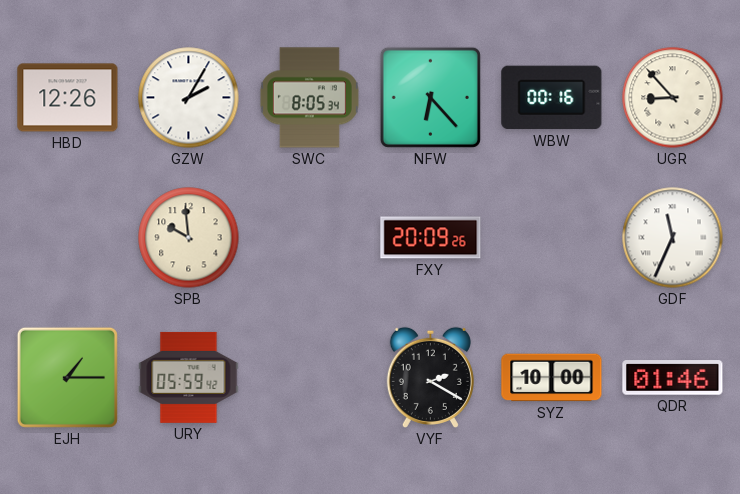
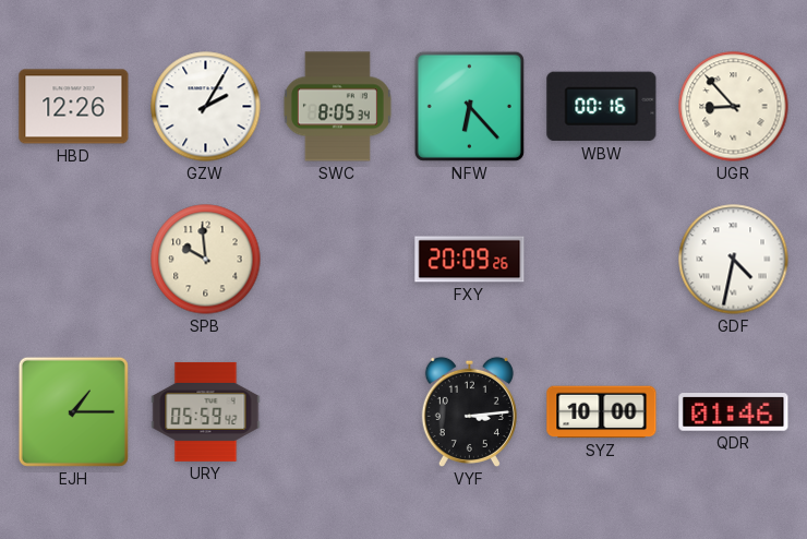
GDF: 11:34 -> 4:32 (734, 260)
VYF: 2:20 -> 3:14 (469, 411)
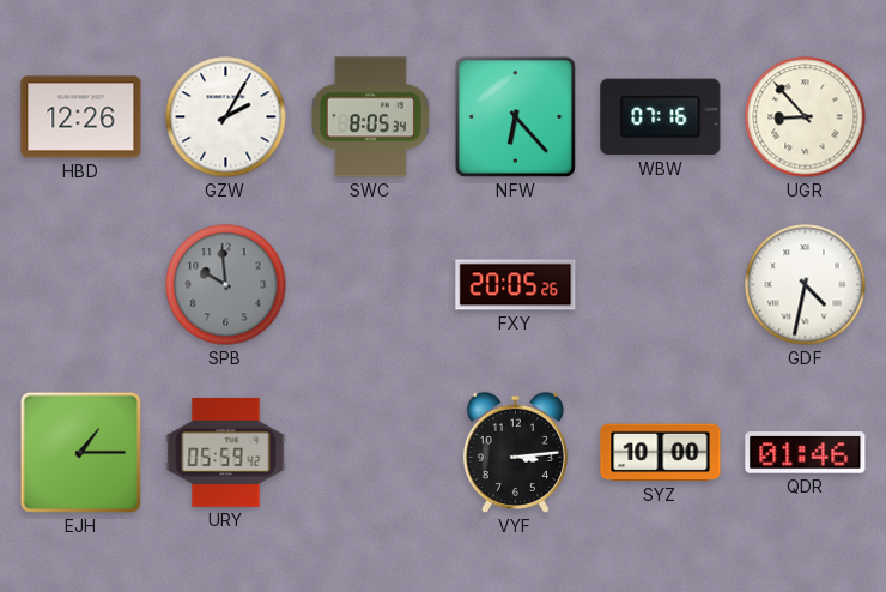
WBW: 00:16 -> 07:16 (661, 117)
SPB dial: cream -> grey (226, 285)
FXY: 20:09 -> 20:05 (516, 285)
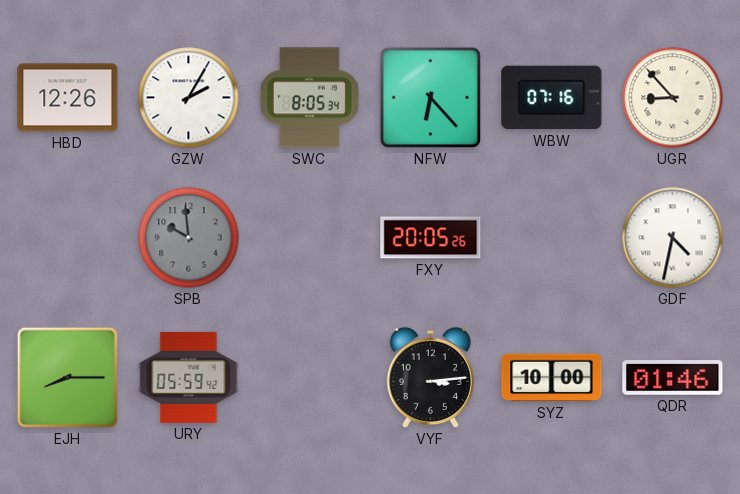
EJH: 1:15 -> 8:15 (67, 377)
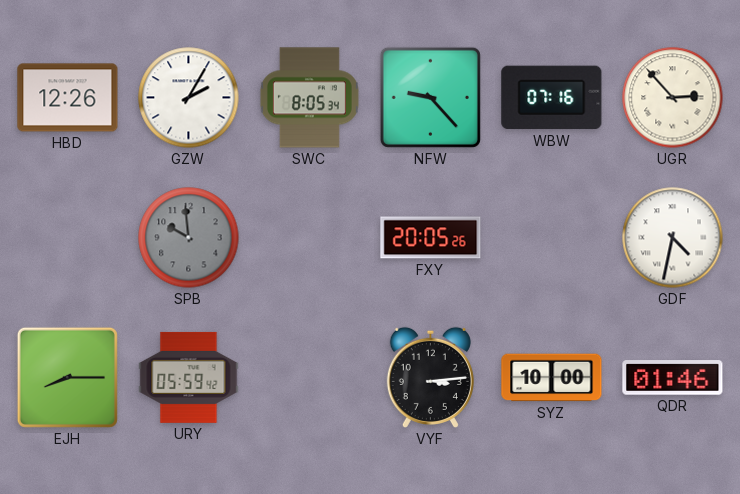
NFW: 6:23 -> 9:23 (430, 97)
UGR: 8:53 -> 2:53 (673, 98)
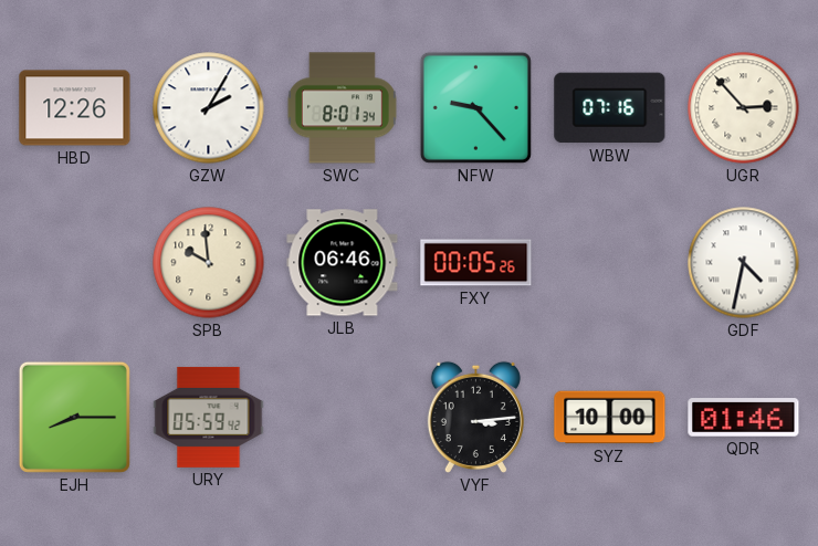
SWC: 8:05 -> 8:01 (342, 108)
SPB dial: grey -> cream (209, 263)
JLB: none -> 06:46 (343, 263)
FXY: 20:05 -> 00:05 (476, 263)
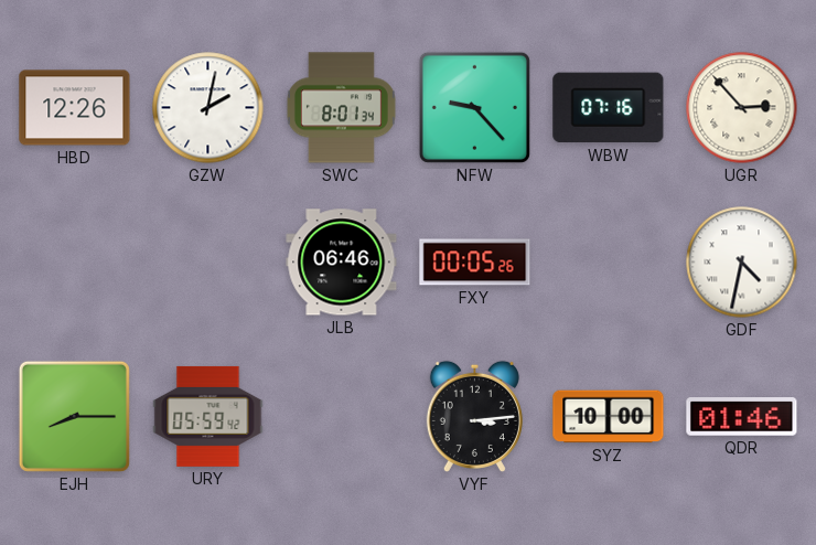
GZW: 2:05 -> 2:02 (208, 108)
SPB: 9:59 -> none (209, 263)
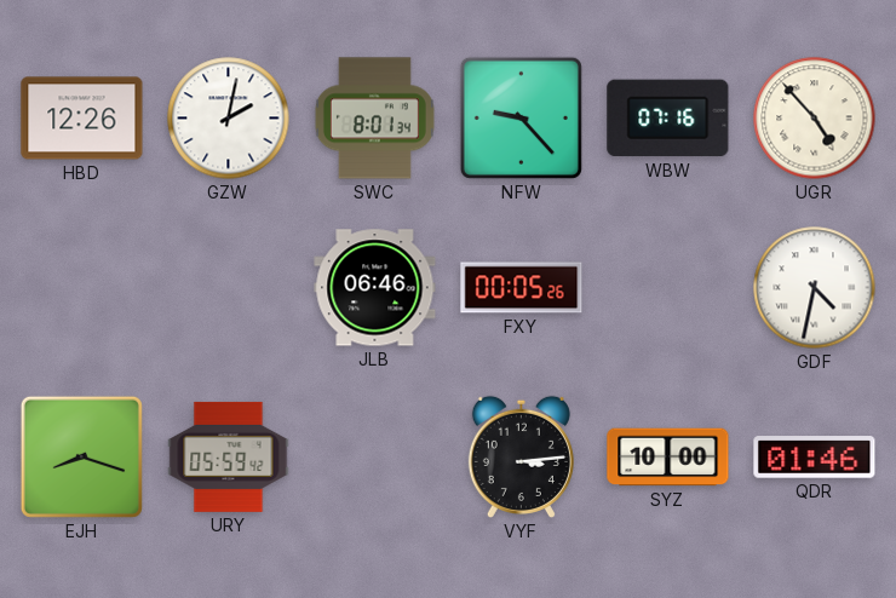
UGR: 2:53 -> 4:53 (815, 119)
EJH: 8:15 -> 8:18 (81, 456)
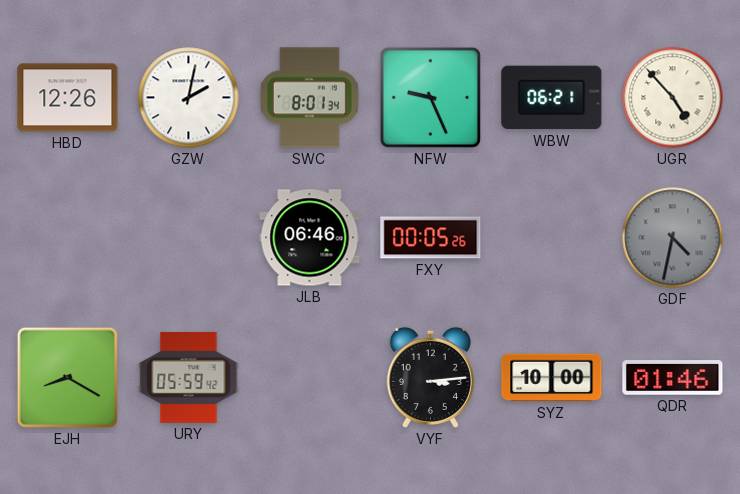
NFW: 9:23 -> 9:26 (430, 97)
WBW: 07:16 -> 06:21 (552, 98)
GDF dial: white -> grey (673, 238)
EJH: 8:18 -> 8:20 (67, 377)
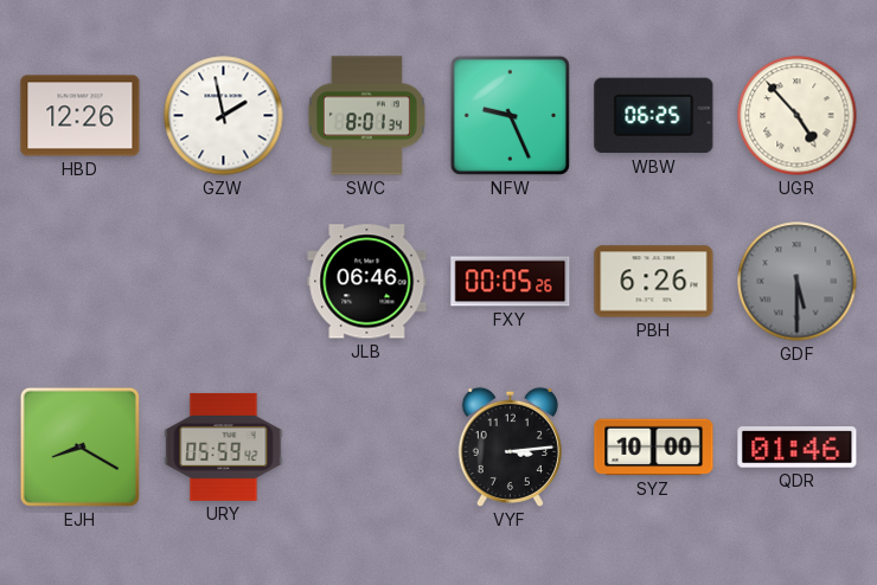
GZW: 2:02 -> 1:58 (224, 116)
WBW: 06:21 -> 06:25 (654, 116)
PBH: none -> 6:26 (654, 282)
GDF: 4:32 -> 5:30 (798, 282)
